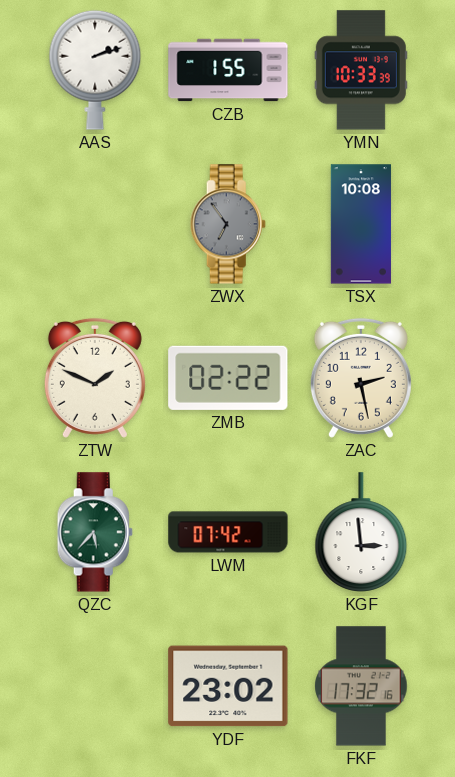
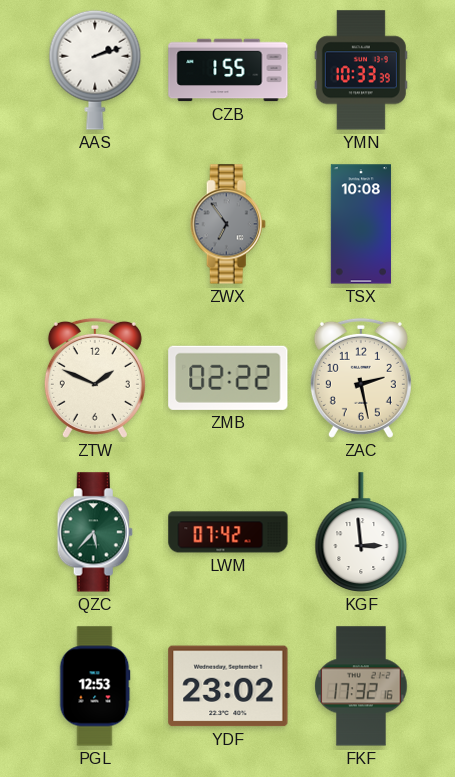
PGL: none -> 12:53 (95, 686)
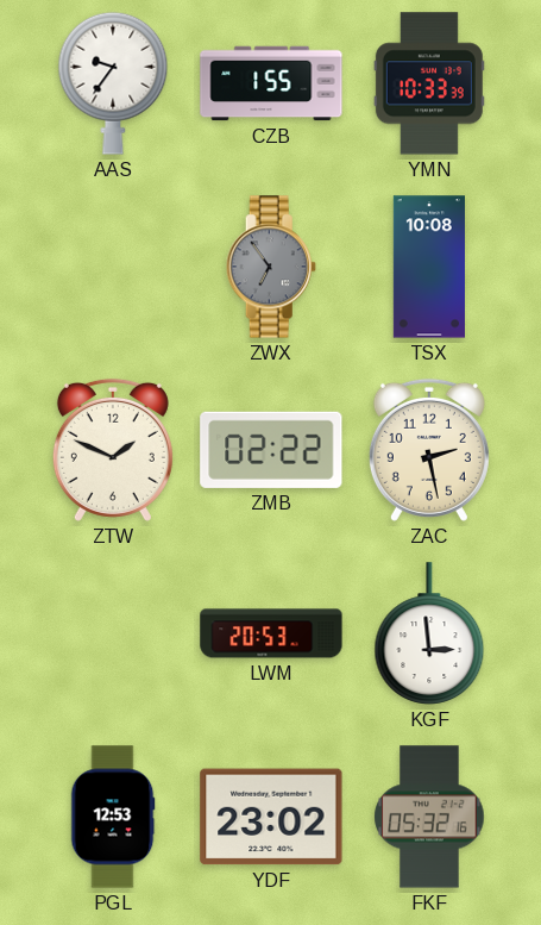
AAS: 2:12 -> 9:36 (113, 83)
QZC: 5:37 -> none (95, 532)
LWM: 07:42 -> 20:53 (271, 633)
FKF: 17:32 -> 05:32 (429, 817)
